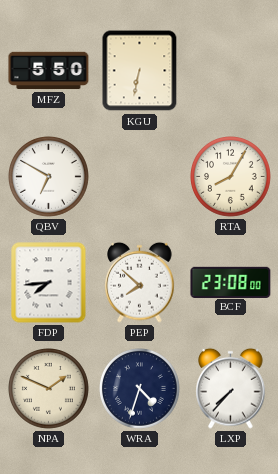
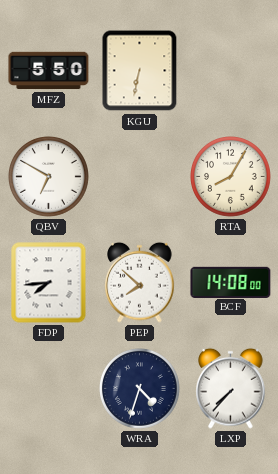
BCF: 23:08 -> 14:08 (231, 282)
NPA: 1:49 -> none (49, 389)
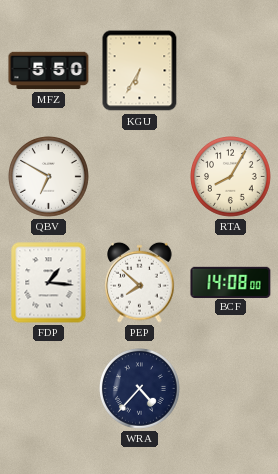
KGU: 6:32 -> 6:35 (140, 71)
FDP: 7:44 -> 1:16 (49, 283)
WRA: 4:33 -> 4:37 (140, 389)
LXP: 7:37 -> none (231, 388)
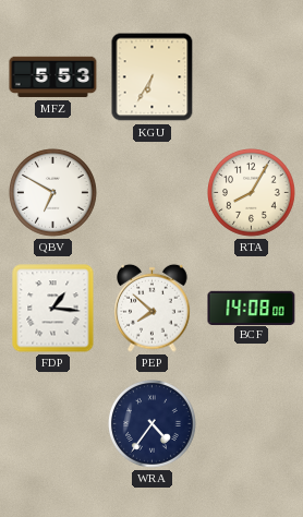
MFZ: 5:50 -> 5:53 (53, 77)
WRA: 4:37 -> 4:36 (153, 424)
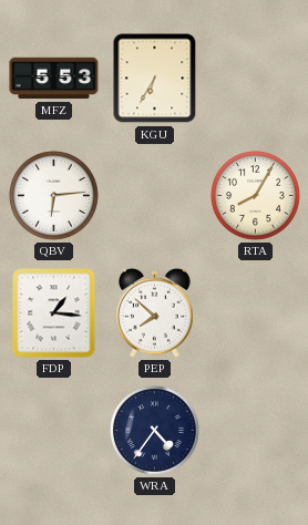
QBV: 6:50 -> 6:14 (54, 196)
BCF: 14:08 -> none (252, 308)
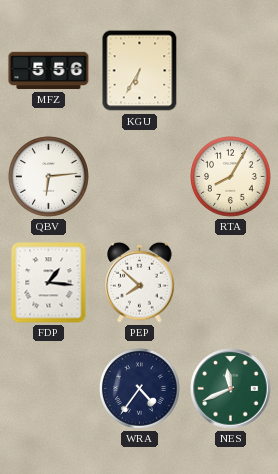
MFZ: 5:53 -> 5:56 (49, 71)
NES: none -> 11:41 (231, 389)
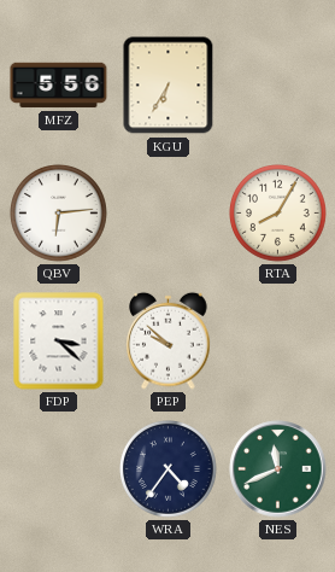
FDP: 1:16 -> 3:22 (59, 342)
PEP: 7:52 -> 9:52 (169, 340)
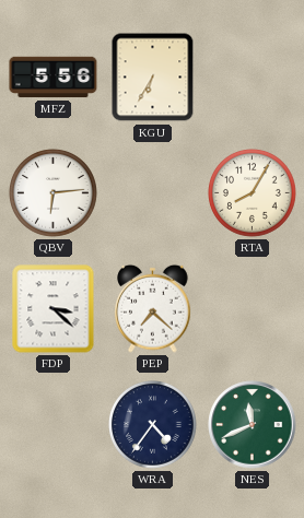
PEP: 9:52 -> 7:22 (153, 308)
